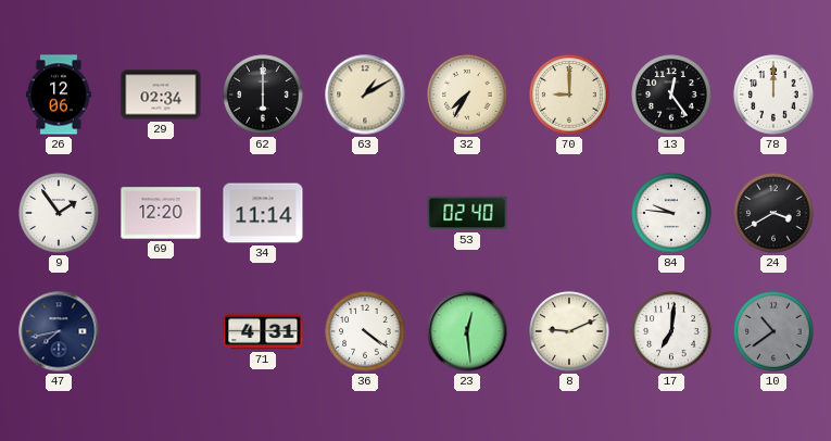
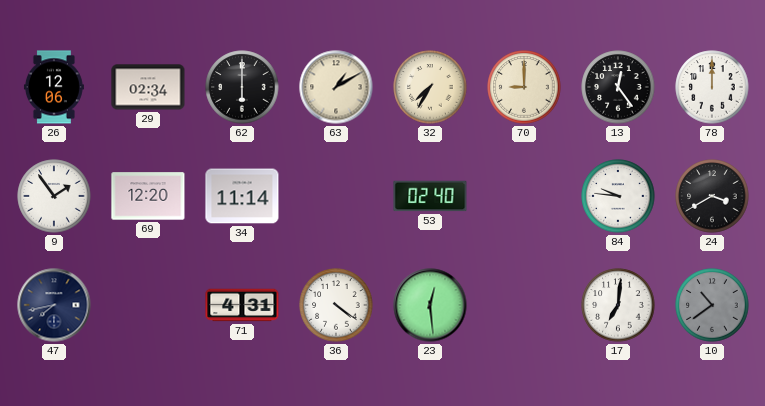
8: 9:11 -> none (569, 331)
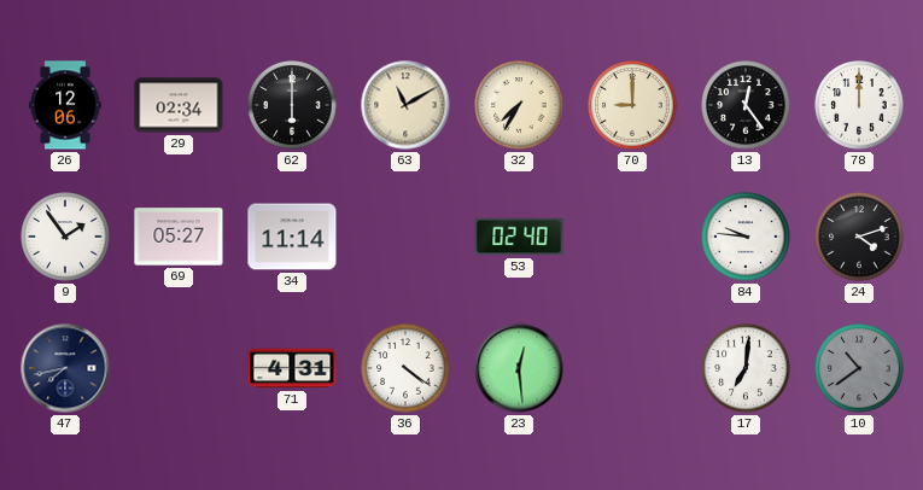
63: 1:10 -> 11:10 (405, 105)
69: 12:20 -> 05:27 (179, 237)
24: 3:40 -> 4:12 (859, 237)
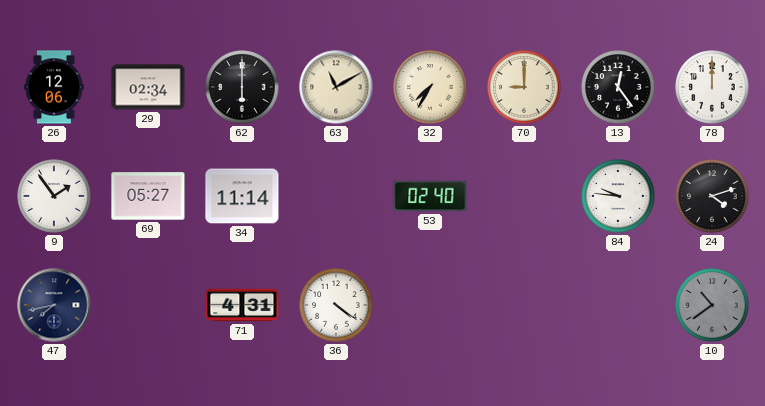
23: 12:29 -> none (519, 368)
17: 7:01 -> none (746, 368)
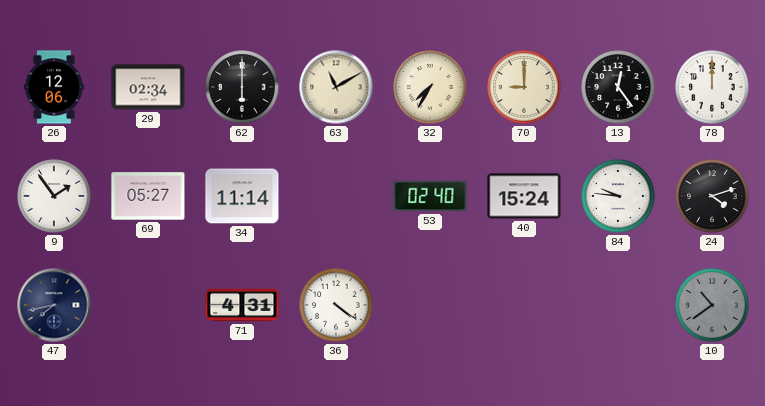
40: none -> 15:24 (524, 196)
